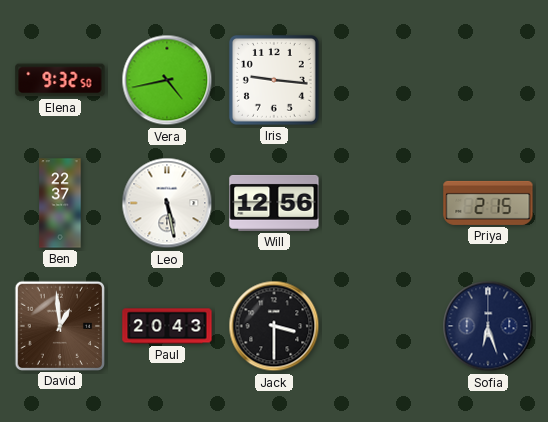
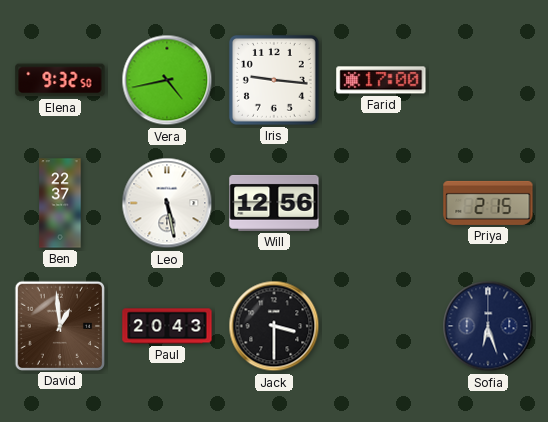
Farid: none -> 17:00 (381, 80)
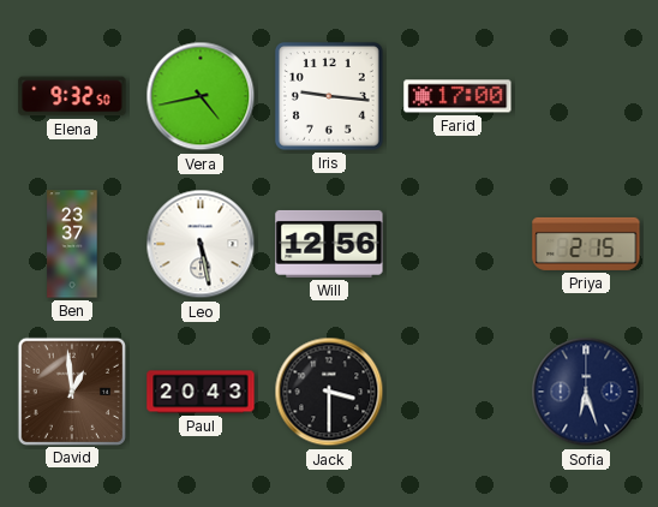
Ben: 22:37 -> 23:37 (72, 244)
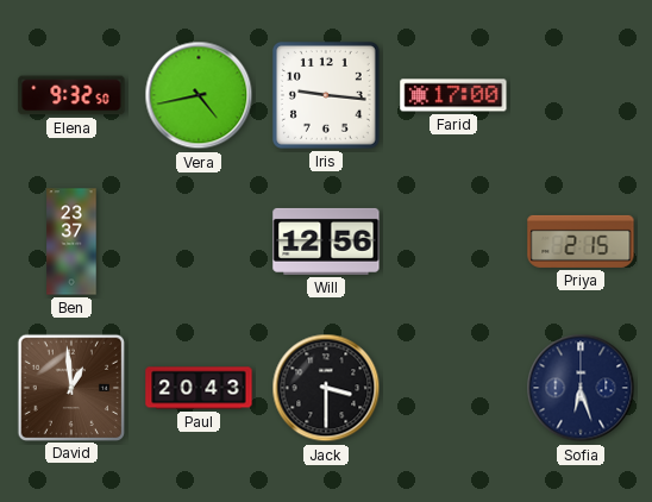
Leo: 5:28 -> none (201, 244)
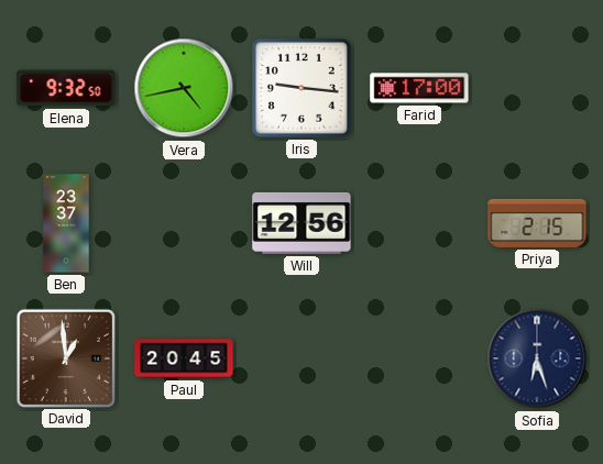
Paul: 20:43 -> 20:45 (184, 358)
Jack: 3:30 -> none (326, 388)
